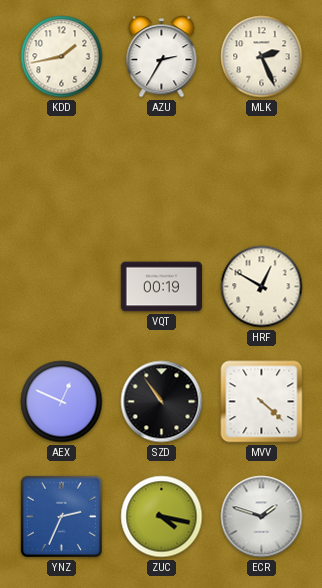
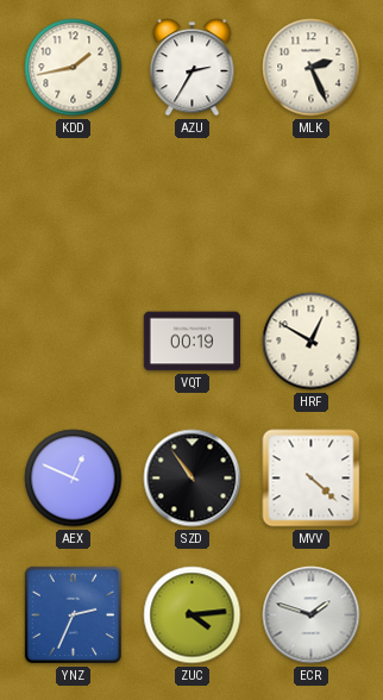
ZUC: 4:17 -> 4:14 (193, 615)
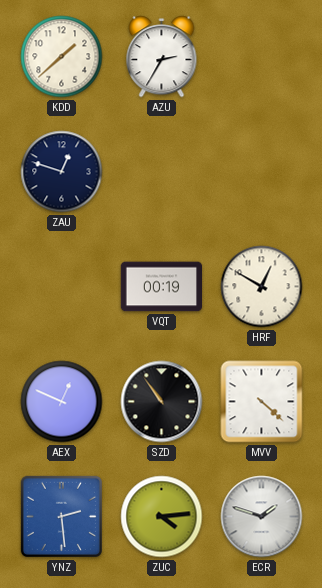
KDD: 1:43 -> 1:38 (62, 57)
MLK: 2:26 -> none (312, 68)
ZAU: none -> 12:48 (62, 172)
YNZ: 2:34 -> 2:29 (61, 516)
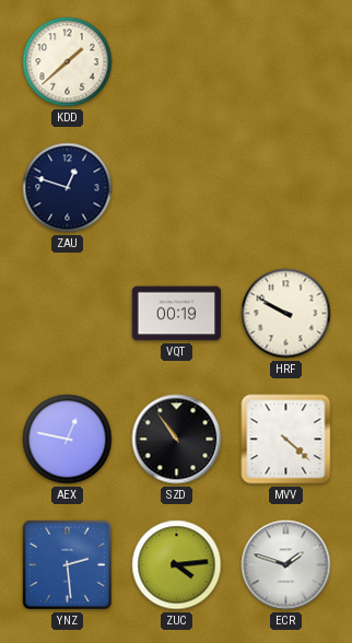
AZU: 2:35 -> none (162, 57)
HRF: 12:50 -> 9:50 (286, 314)
AEX: 12:49 -> 12:47 (68, 440)
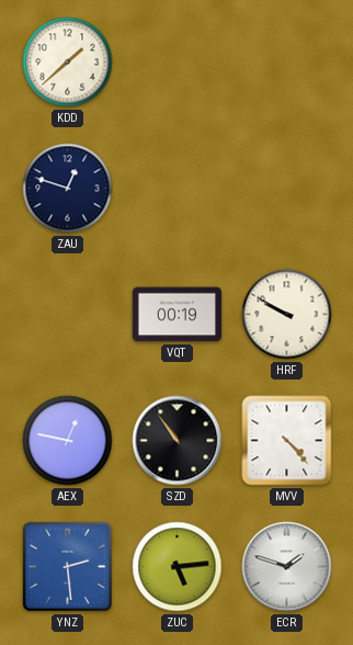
MVV: 4:22 -> 4:23 (287, 441)
ZUC: 4:14 -> 5:14 (178, 567)
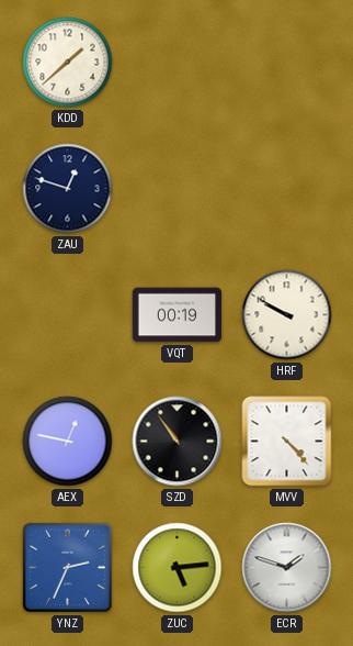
YNZ: 2:29 -> 2:34 (67, 567)
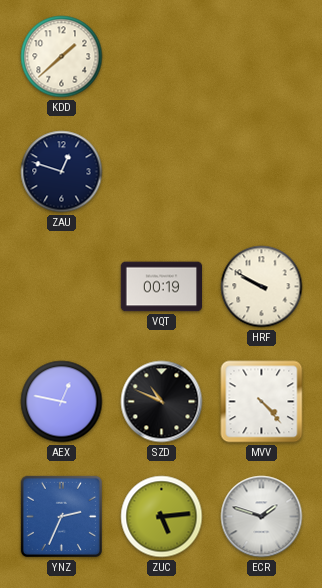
SZD: 10:54 -> 10:49 (162, 402)
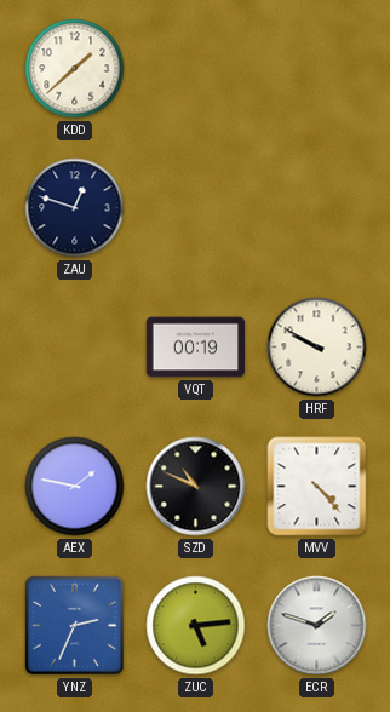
AEX: 12:47 -> 1:47 (75, 487)
